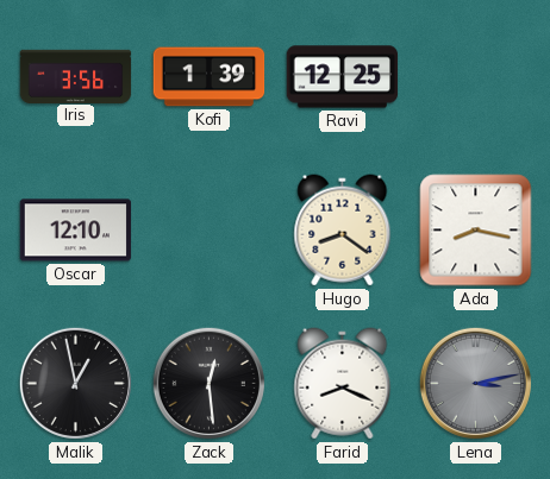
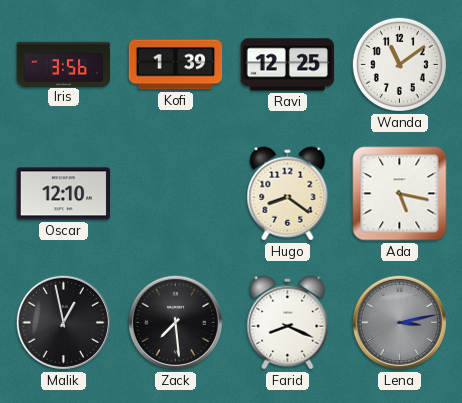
Wanda: none -> 11:09 (399, 64)
Ada: 8:17 -> 5:17 (400, 194)
Zack: 12:29 -> 7:29 (175, 322)
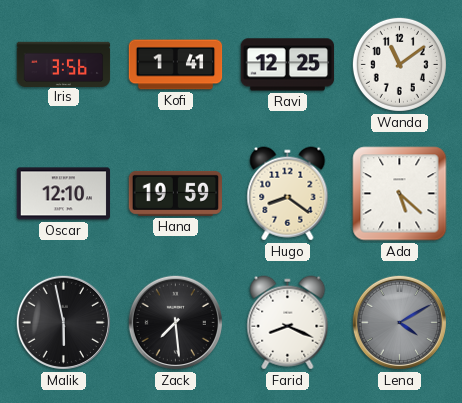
Kofi: 1:39 -> 1:41 (176, 65)
Hana: none -> 19:59 (175, 193)
Ada: 5:17 -> 5:22 (400, 194)
Malik: 12:58 -> 5:58 (63, 322)
Lena: 3:13 -> 4:10 (399, 322)
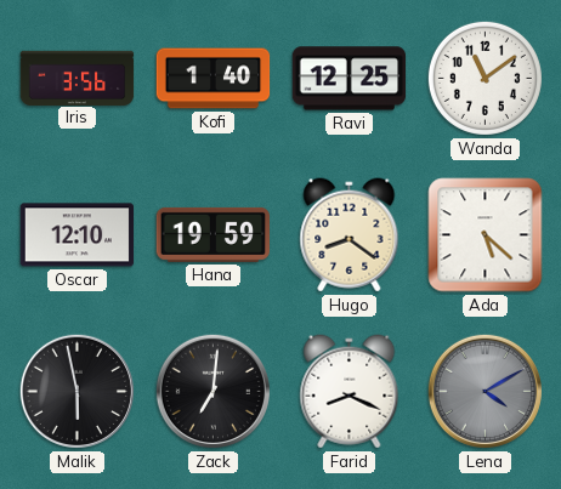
Kofi: 1:41 -> 1:40 (214, 79)
Zack: 7:29 -> 7:01 (212, 391)
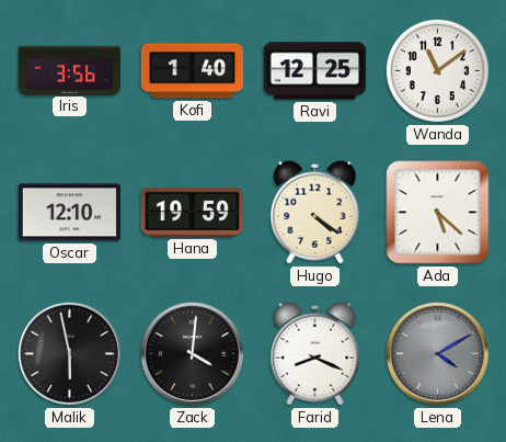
Hugo: 8:21 -> 4:21 (315, 213)
Zack: 7:01 -> 4:01 (192, 353)
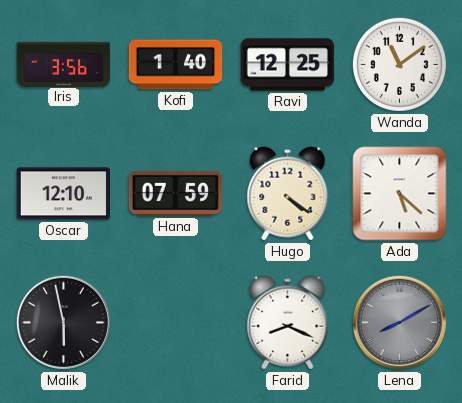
Hana: 19:59 -> 07:59 (175, 193)
Zack: 4:01 -> none (192, 353)
Lena: 4:10 -> 8:10 (399, 322)
